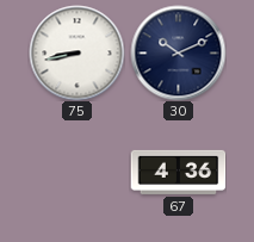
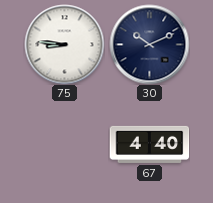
75: 8:43 -> 8:46 (64, 44)
67: 4:36 -> 4:40 (149, 144)
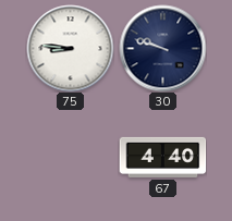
30: 10:11 -> 9:48 (162, 48)
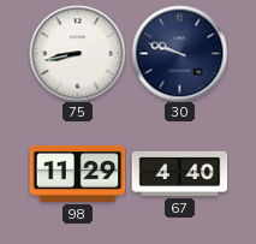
75: 8:46 -> 8:43 (77, 53)
98: none -> 11:29 (77, 173)
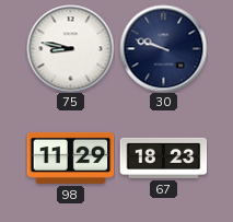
75: 8:43 -> 8:47 (70, 48)
67: 4:40 -> 18:23 (163, 157)
